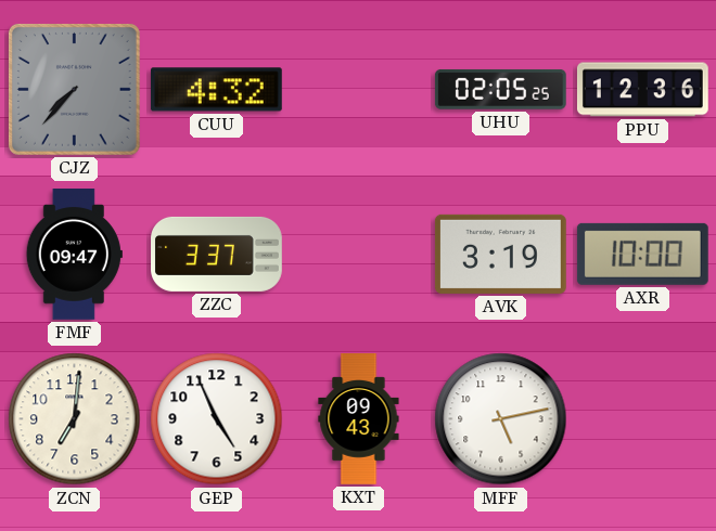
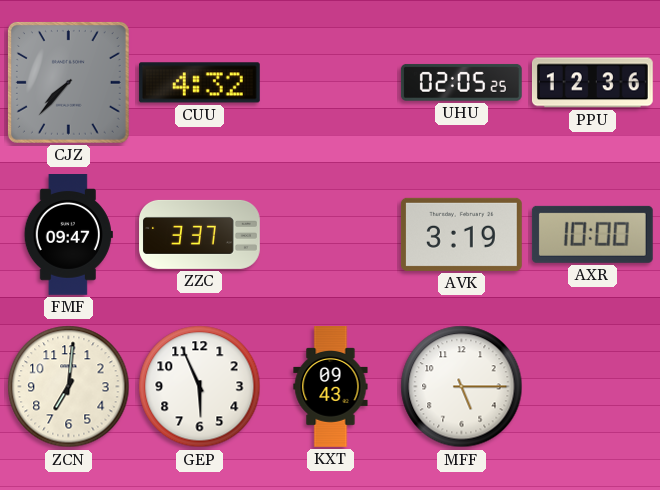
GEP: 4:56 -> 5:56 (200, 387)
MFF: 5:13 -> 5:15 (462, 387)
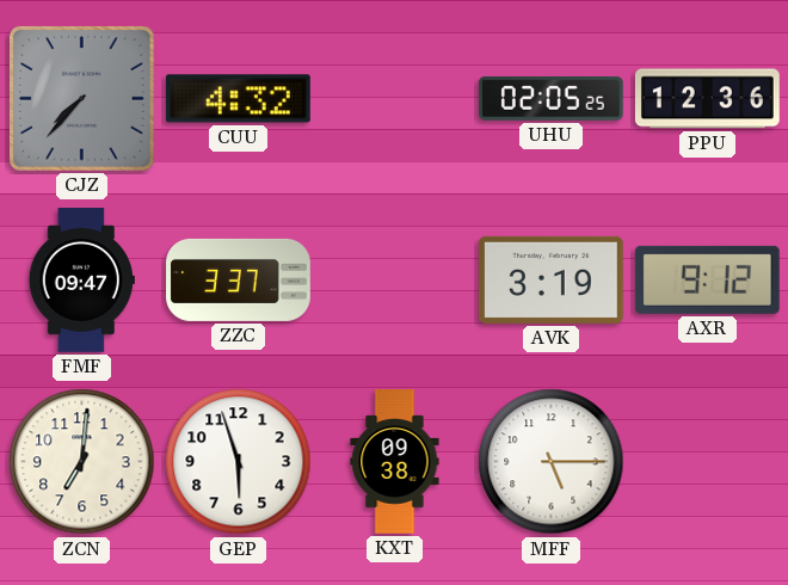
AXR: 10:00 -> 9:12 (707, 279)
GEP: 5:56 -> 5:57 (239, 462)
KXT: 09:43 -> 09:38 (395, 462)
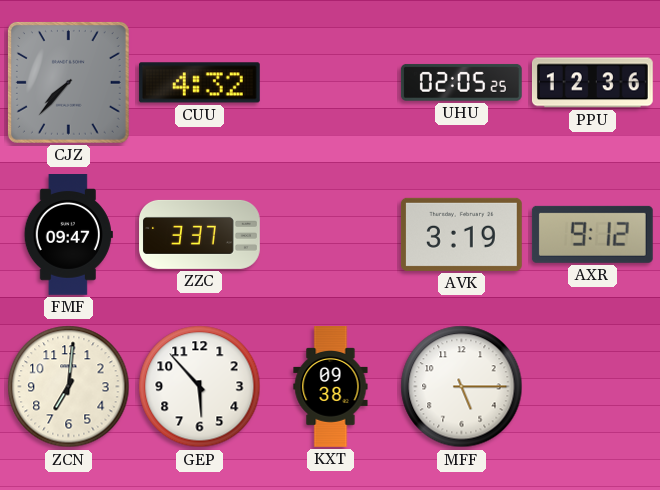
GEP: 5:57 -> 5:53 (200, 387)
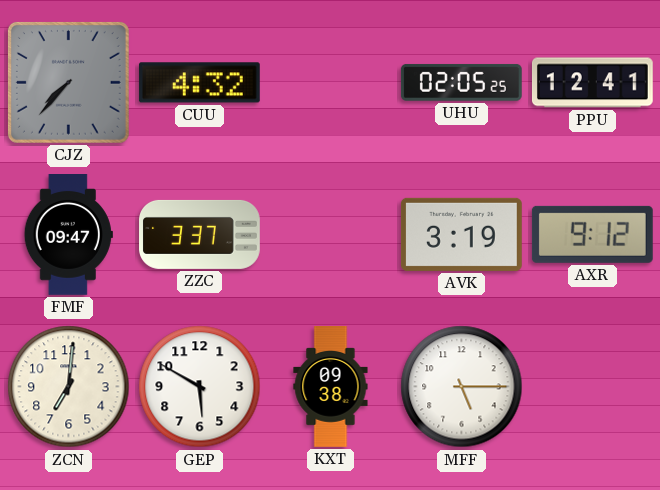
PPU: 12:36 -> 12:41 (592, 83)
GEP: 5:53 -> 5:50 (200, 387)
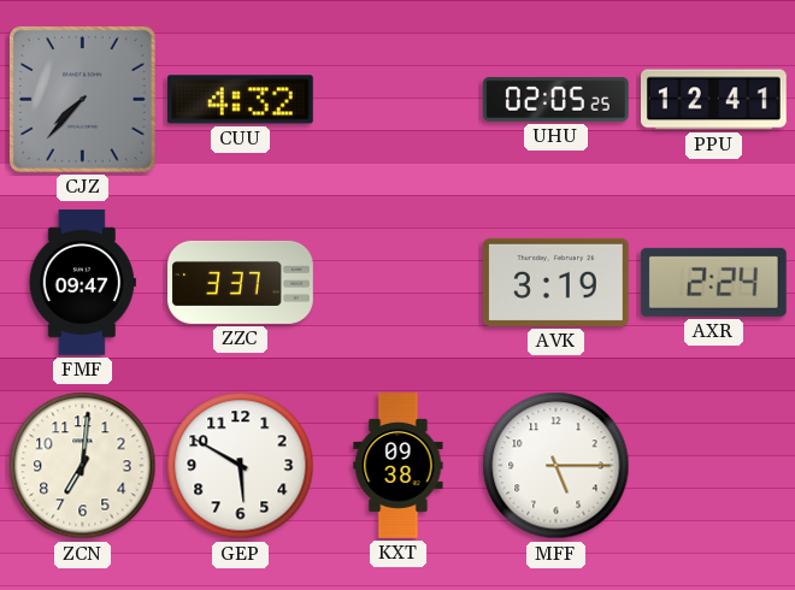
AXR: 9:12 -> 2:24 (713, 282)
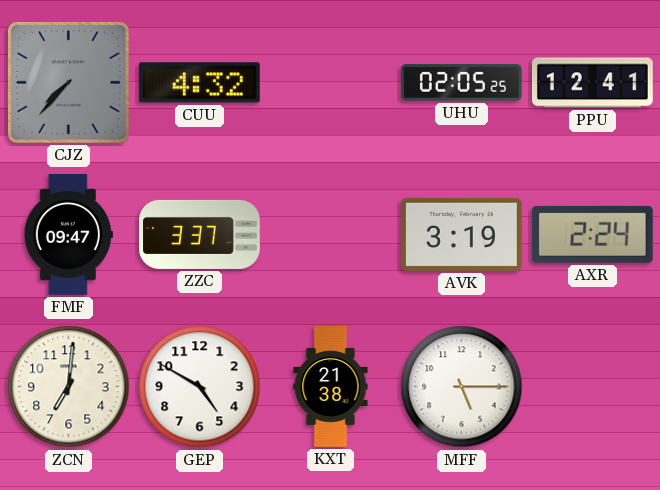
GEP: 5:50 -> 4:50 (200, 387)
KXT: 09:38 -> 21:38 (331, 387)
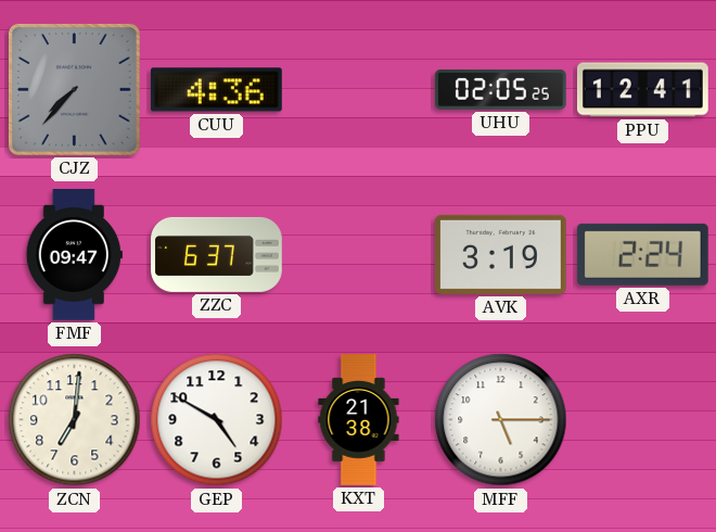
CUU: 4:32 -> 4:36 (216, 90)
ZZC: 3:37 -> 6:37 (217, 254)
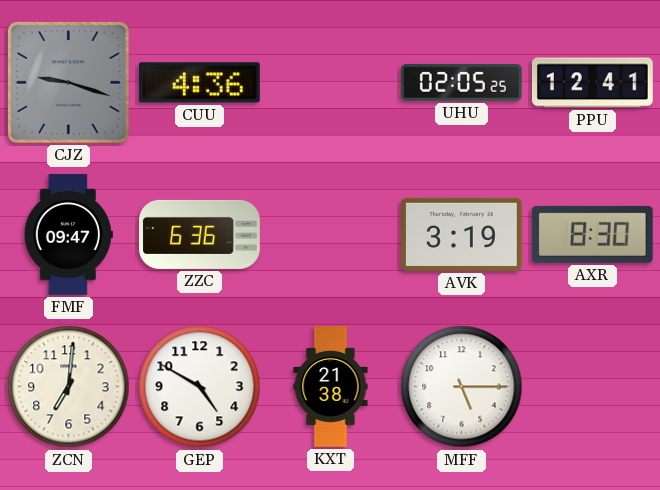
CJZ: 7:37 -> 9:18 (68, 82)
ZZC: 6:37 -> 6:36 (200, 234)
AXR: 2:24 -> 8:30 (592, 234)
